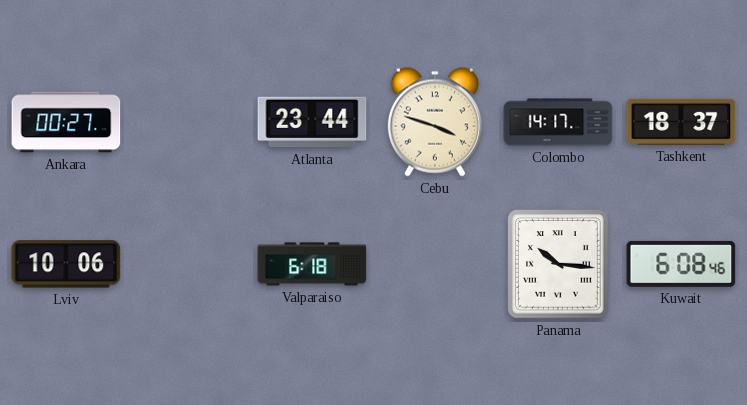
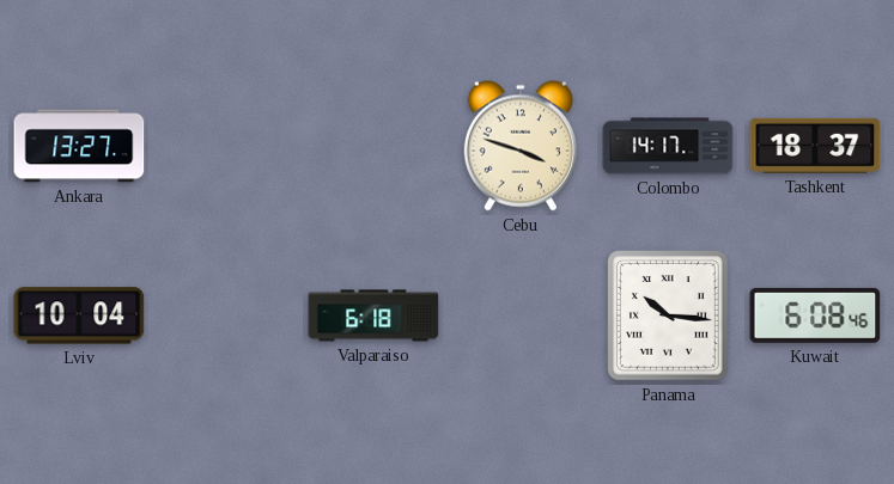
Ankara: 00:27 -> 13:27 (79, 146)
Atlanta: 23:44 -> none (312, 122)
Lviv: 10:06 -> 10:04 (79, 315)
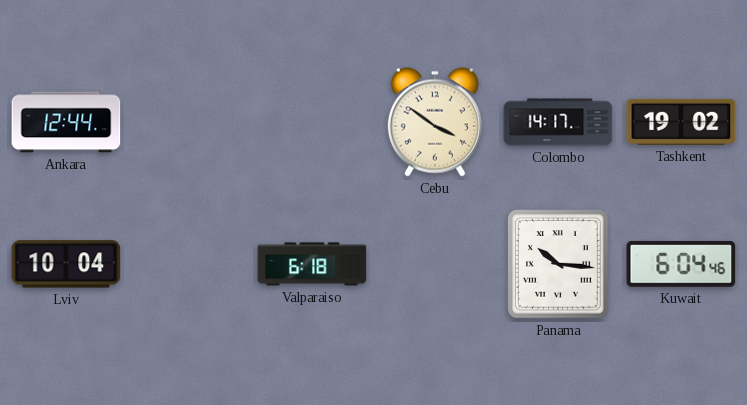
Ankara: 13:27 -> 12:44 (66, 122)
Cebu: 3:48 -> 3:51 (435, 122)
Tashkent: 18:37 -> 19:02 (681, 122)
Kuwait: 6:08 -> 6:04 (681, 264)
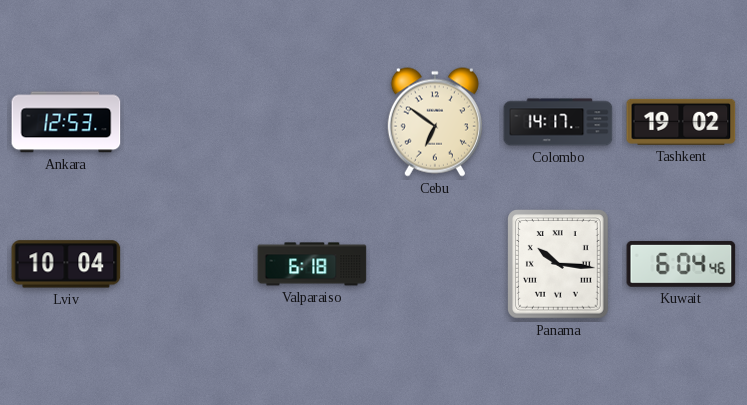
Ankara: 12:44 -> 12:53 (66, 122)
Cebu: 3:51 -> 6:51 (435, 122)
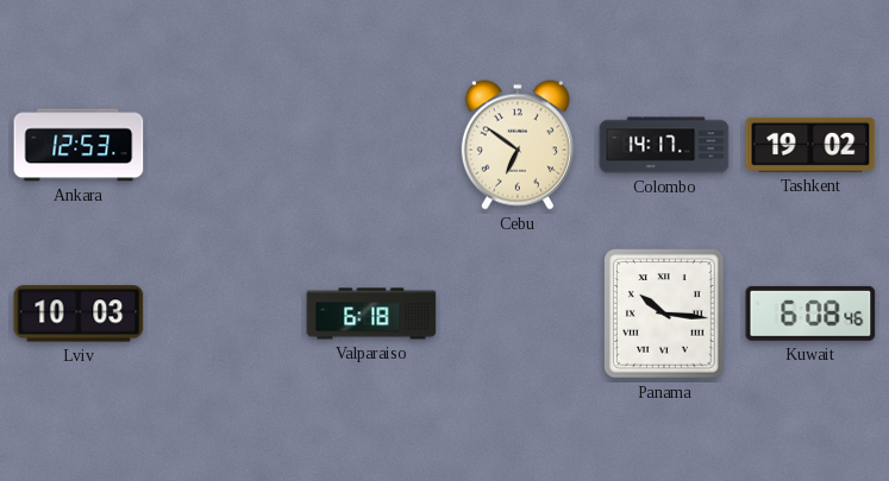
Lviv: 10:04 -> 10:03 (79, 314)
Kuwait: 6:04 -> 6:08 (810, 314)
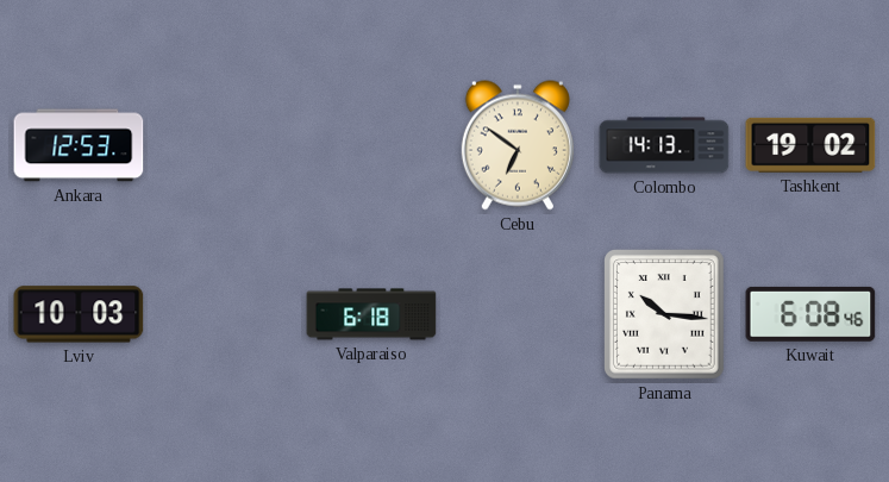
Colombo: 14:17 -> 14:13 (664, 145)
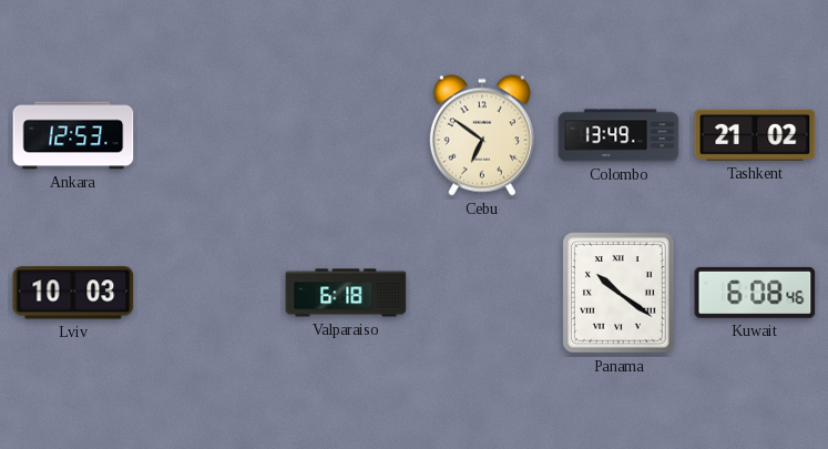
Colombo: 14:13 -> 13:49 (619, 135)
Tashkent: 19:02 -> 21:02 (755, 135)
Panama: 10:16 -> 10:21 (620, 294)
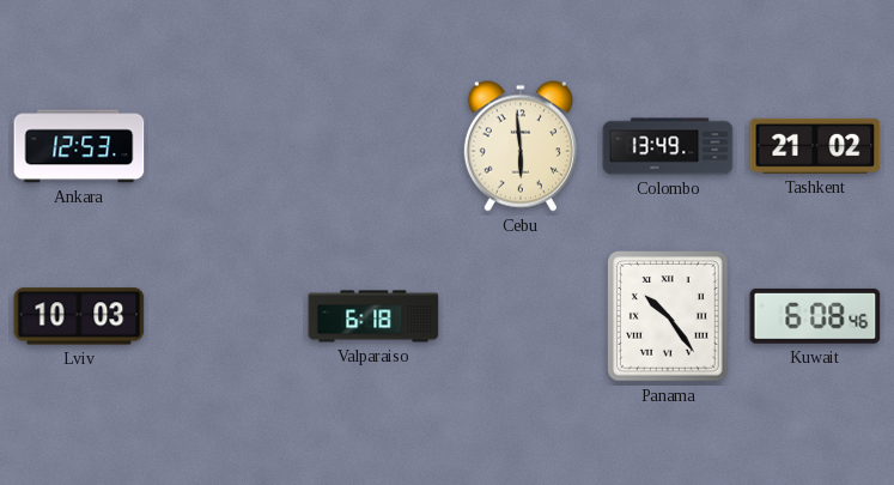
Cebu: 6:51 -> 5:59 (521, 146)
Panama: 10:21 -> 10:24 (669, 317)
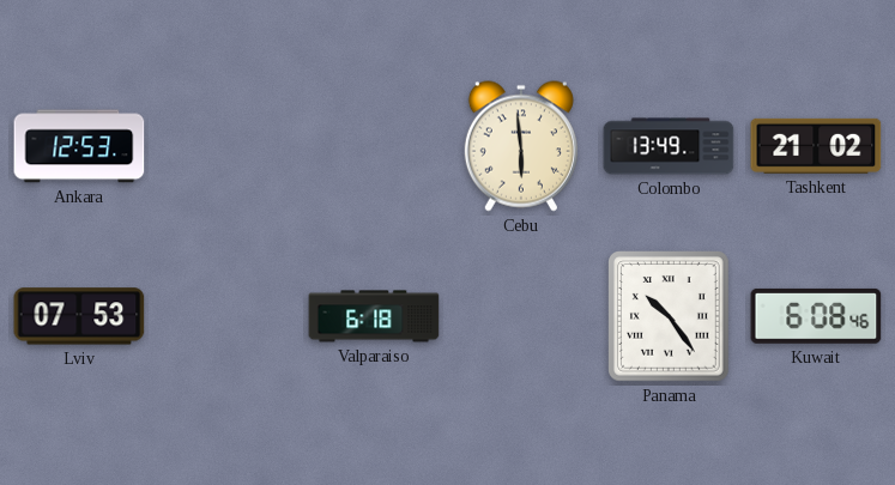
Lviv: 10:03 -> 07:53 (79, 316)
